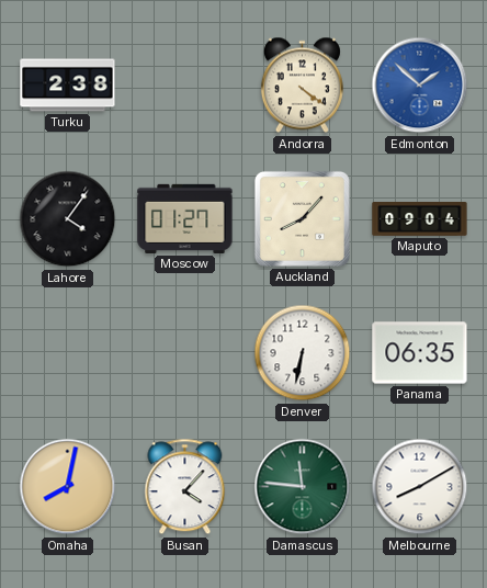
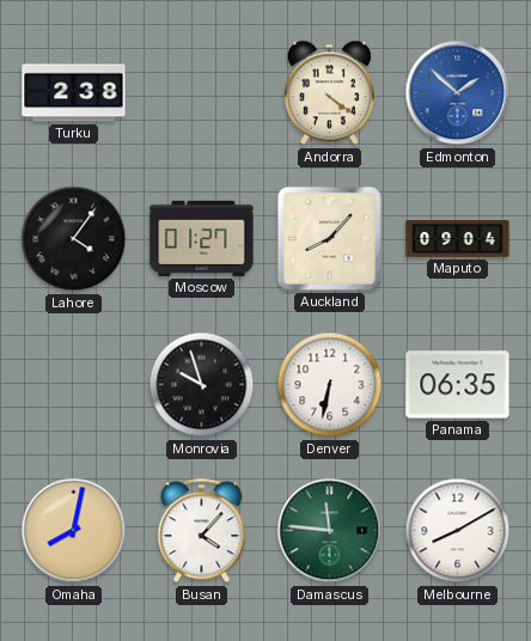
Monrovia: none -> 9:57 (202, 385)
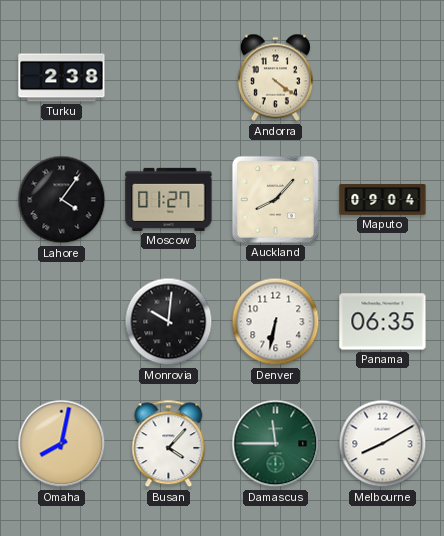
Edmonton: 1:52 -> none (458, 93)
Monrovia: 9:57 -> 10:01 (169, 322)
Damascus: 11:46 -> 11:45 (276, 444)
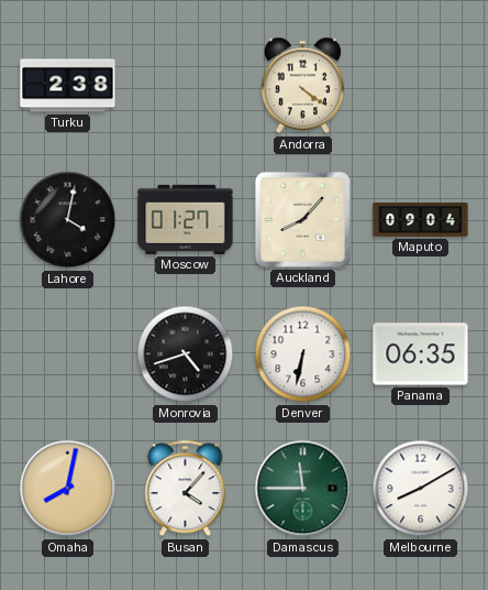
Lahore: 4:06 -> 4:02 (68, 220)
Monrovia: 10:01 -> 4:42 (186, 354)
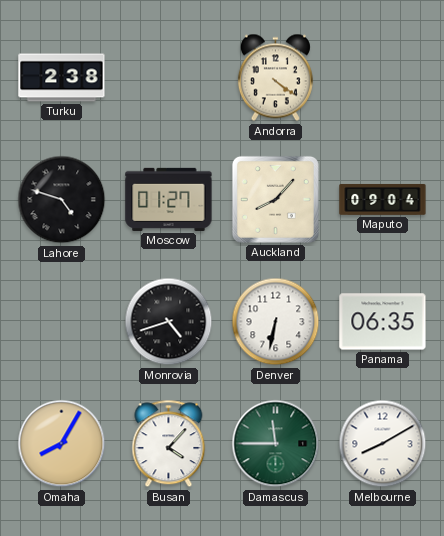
Lahore: 4:02 -> 4:48 (62, 200)
Omaha: 8:02 -> 8:05 (62, 444)
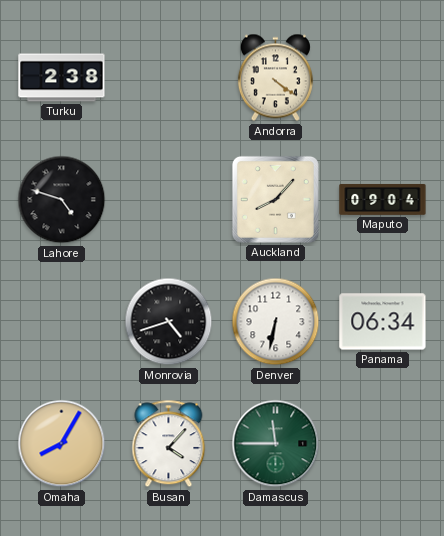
Moscow: 01:27 -> none (169, 199)
Panama: 06:35 -> 06:34 (383, 322)
Melbourne: 8:10 -> none (383, 444)
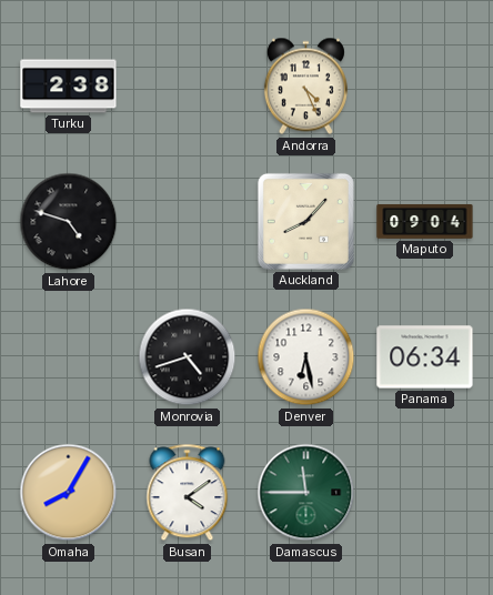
Andorra: 4:21 -> 4:26 (305, 87)
Denver: 6:32 -> 6:28 (306, 357)
Busan: 4:07 -> 4:09 (188, 493)
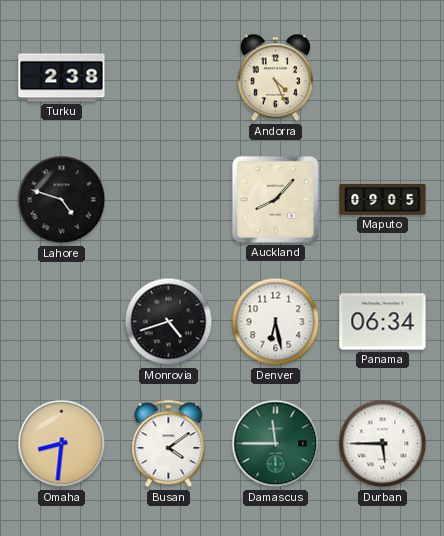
Maputo: 09:04 -> 09:05 (383, 199)
Omaha: 8:05 -> 8:31 (62, 444)
Durban: none -> 5:45 (383, 444)
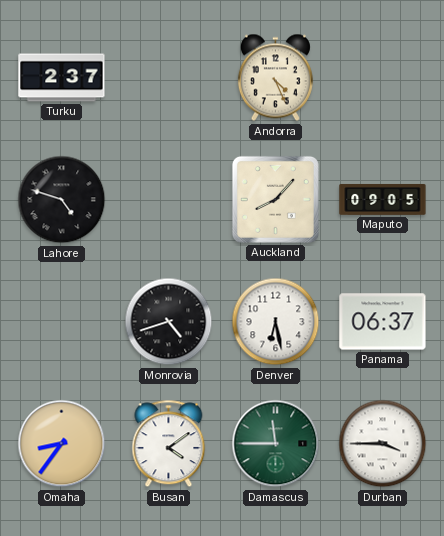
Turku: 2:38 -> 2:37 (62, 78)
Panama: 06:34 -> 06:37 (383, 322)
Omaha: 8:31 -> 8:36 (62, 444)
Durban: 5:45 -> 3:45 (383, 444)
